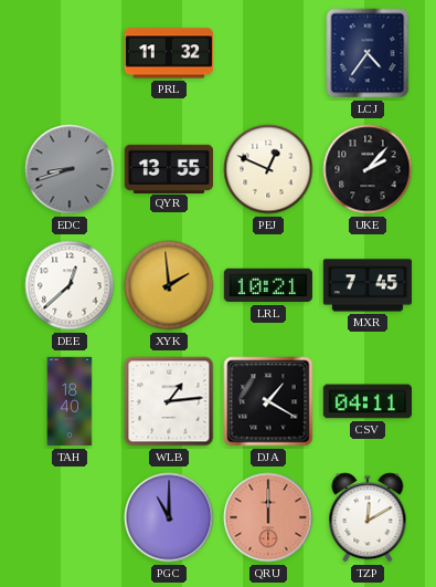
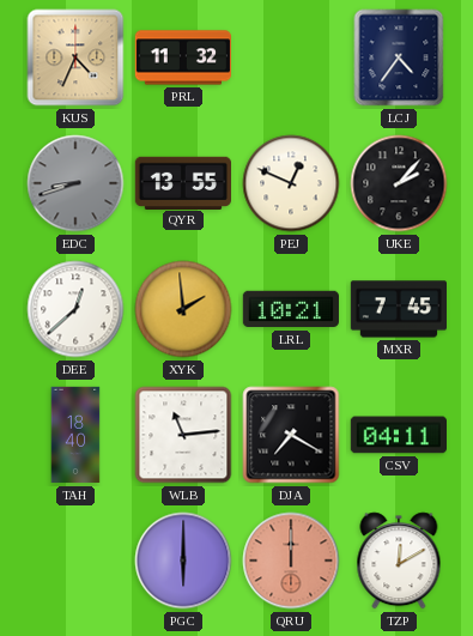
KUS: none -> 4:34 (75, 57)
WLB: 1:14 -> 11:14 (183, 435)
DJA: 1:20 -> 7:20 (291, 435)
PGC: 11:00 -> 6:00 (183, 561)
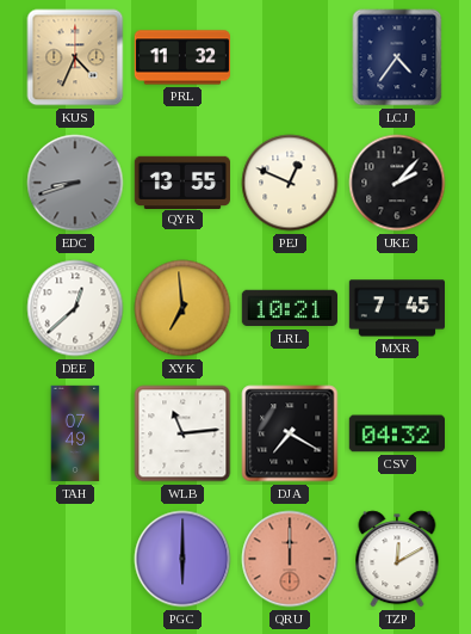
XYK: 1:59 -> 6:59 (182, 308)
TAH: 18:40 -> 07:49 (75, 433)
CSV: 04:11 -> 04:32 (396, 433)
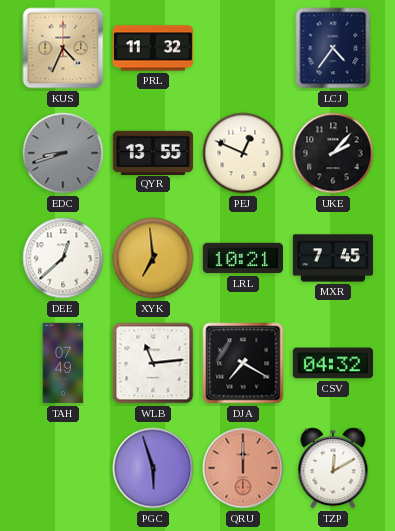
PGC: 6:00 -> 5:57 (153, 468)
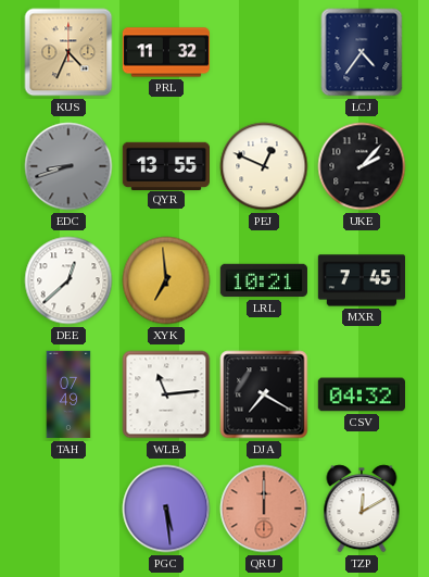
PGC: 5:57 -> 5:29 (166, 509)
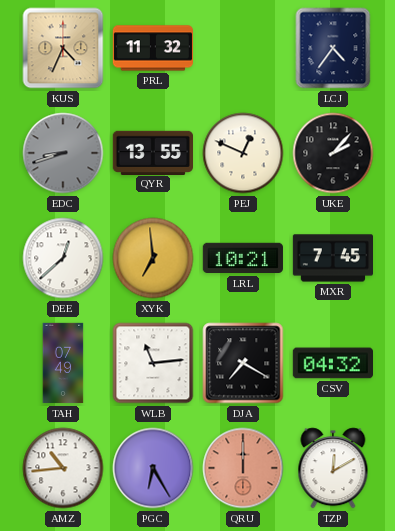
AMZ: none -> 10:44 (63, 468)
PGC: 5:29 -> 6:25 (153, 468)
